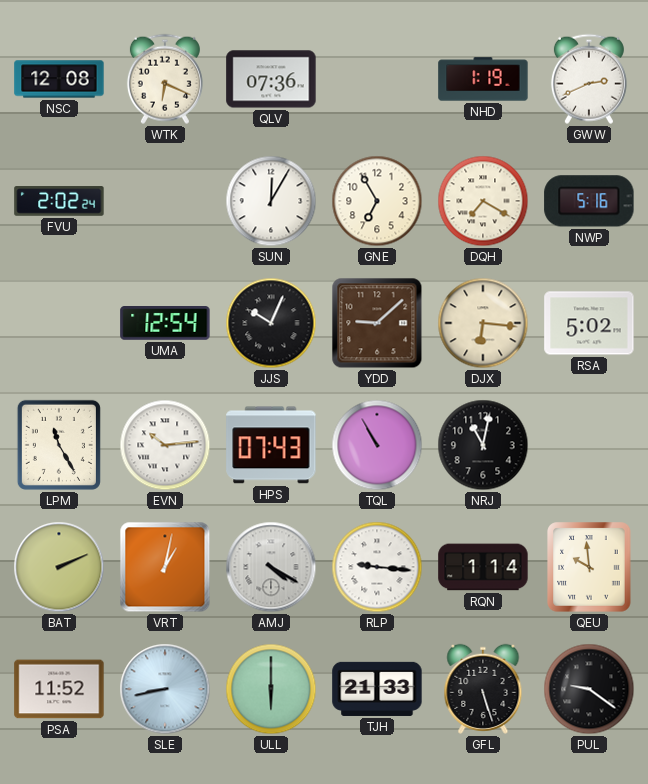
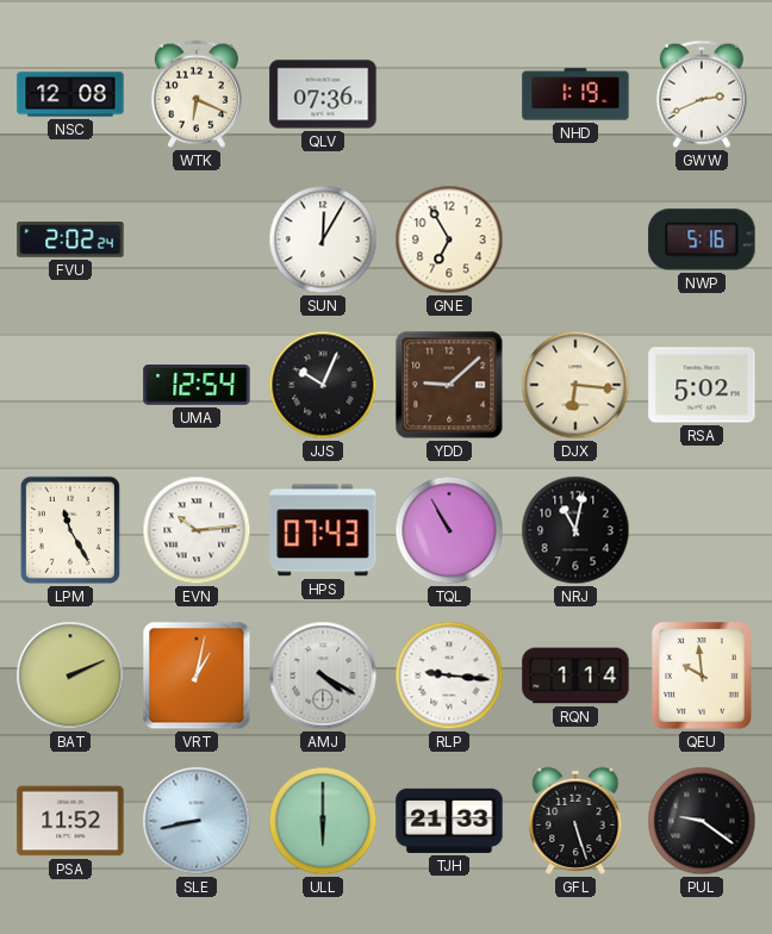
DQH: 7:20 -> none (483, 201)
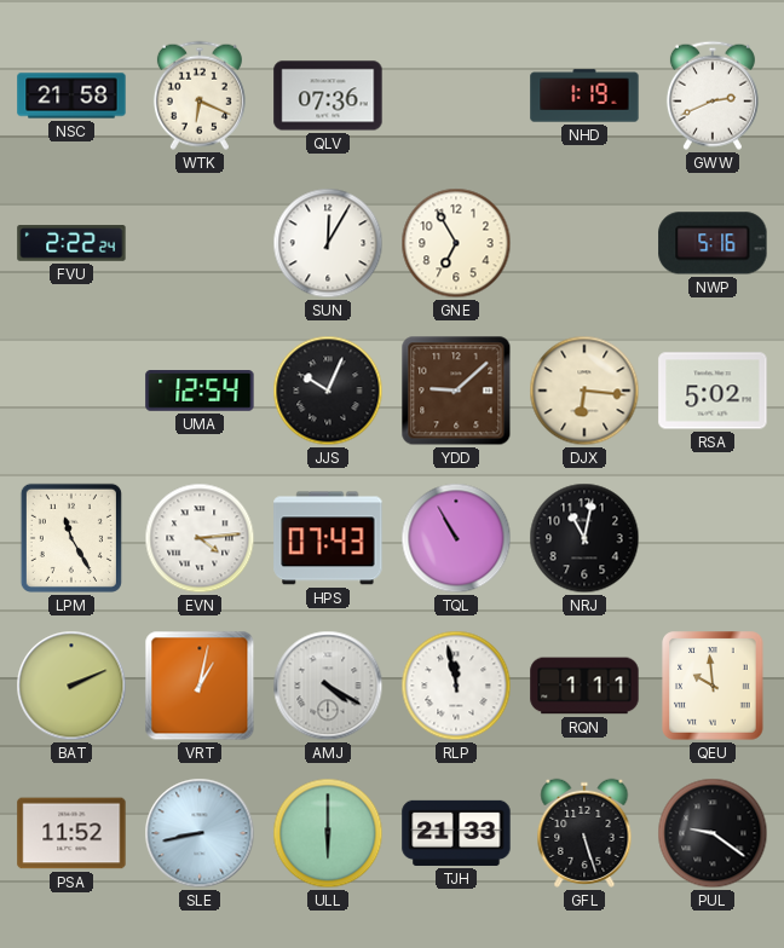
NSC: 12:08 -> 21:58 (71, 96)
FVU: 2:02 -> 2:22 (71, 243)
EVN: 10:14 -> 4:14 (200, 538)
RLP: 9:16 -> 11:58 (456, 686)
RQN: 1:14 -> 1:11 (584, 686)
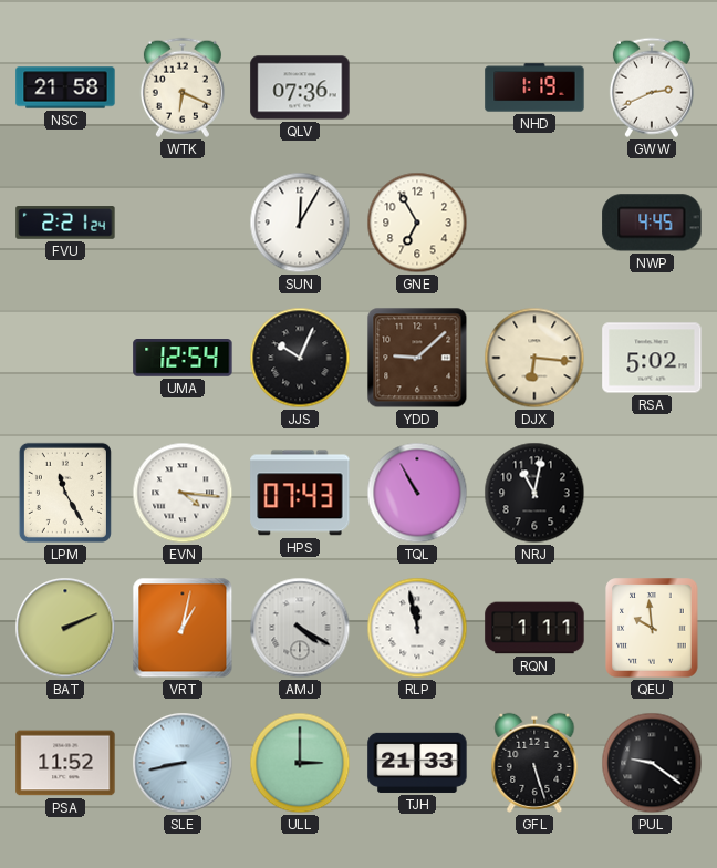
FVU: 2:22 -> 2:21 (65, 223)
NWP: 5:16 -> 4:45 (652, 223)
EVN: 4:14 -> 4:16 (183, 493)
ULL: 6:00 -> 3:00 (300, 763)
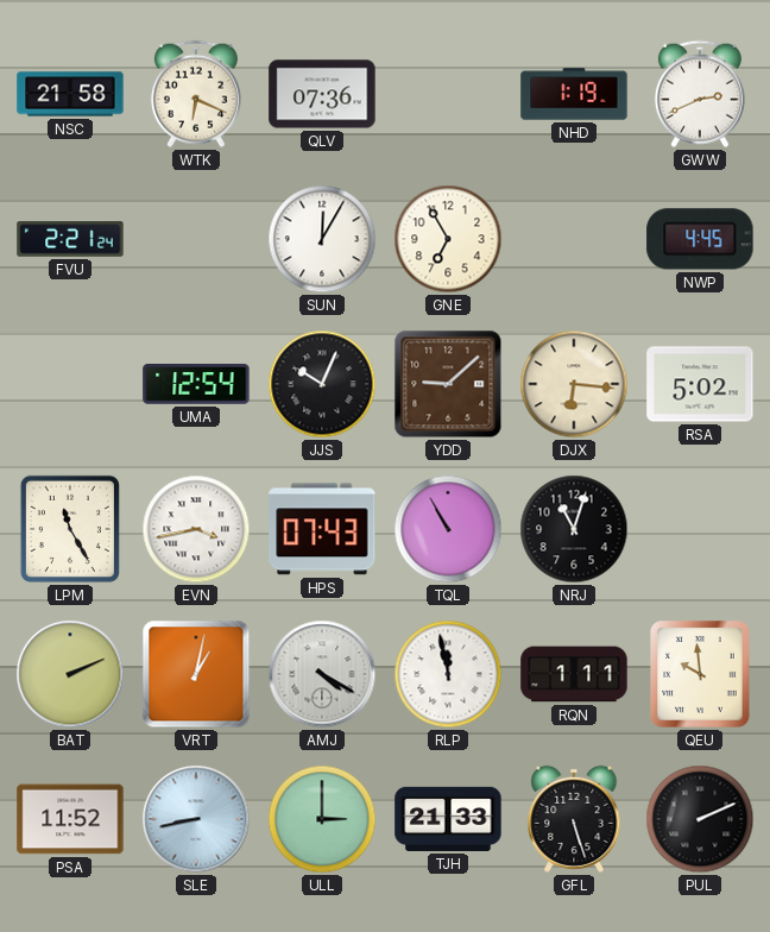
EVN: 4:16 -> 3:43 (196, 529)
NRJ: 11:02 -> 11:03 (574, 529)
PUL: 9:21 -> 2:11 (700, 819)
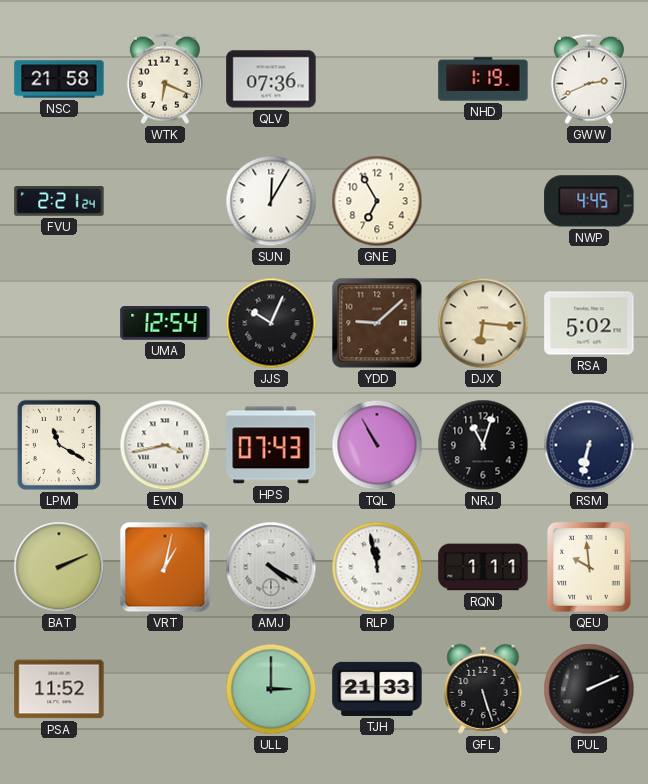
LPM: 11:25 -> 11:20 (59, 445)
RSM: none -> 6:32 (589, 445)
SLE: 8:43 -> none (196, 819)
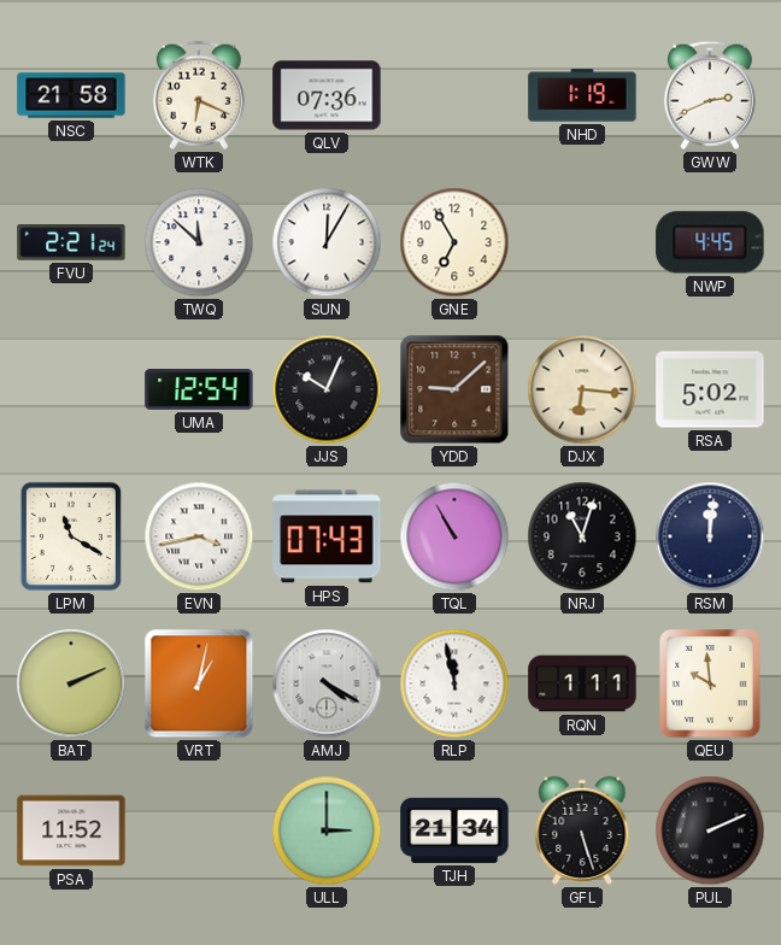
TWQ: none -> 11:52 (199, 242)
RSM: 6:32 -> 12:01 (710, 536)
TJH: 21:33 -> 21:34 (454, 830)
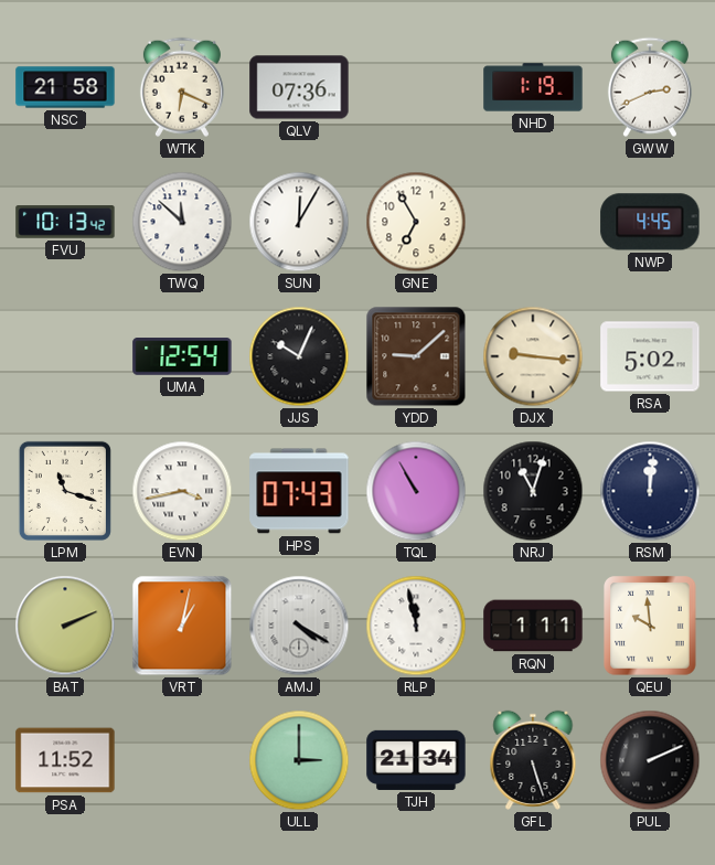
FVU: 2:21 -> 10:13 (65, 222)
DJX: 6:16 -> 9:16 (533, 356)
LPM: 11:20 -> 11:18 (65, 491)
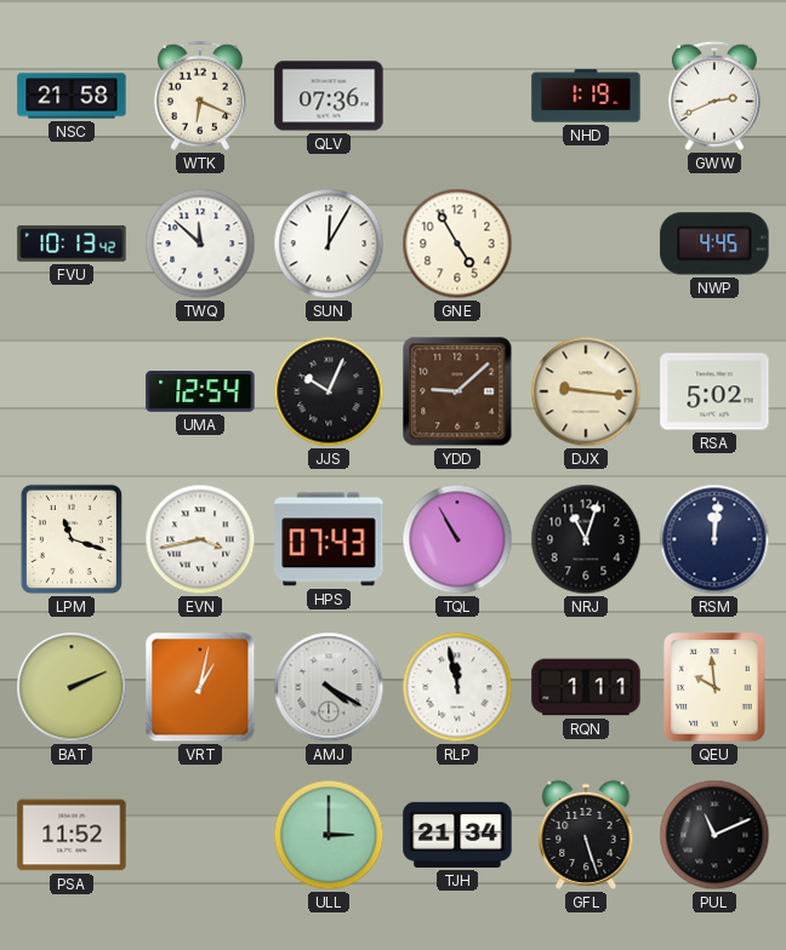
GNE: 6:55 -> 4:55 (457, 244)
PUL: 2:11 -> 11:11 (714, 835)
